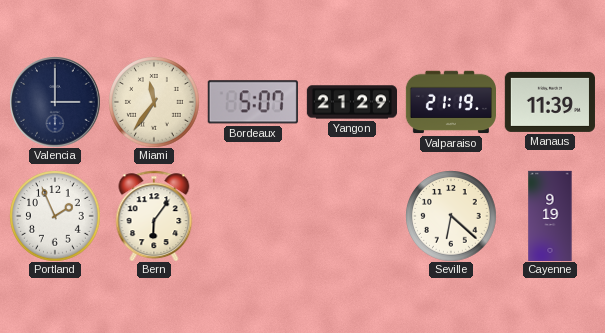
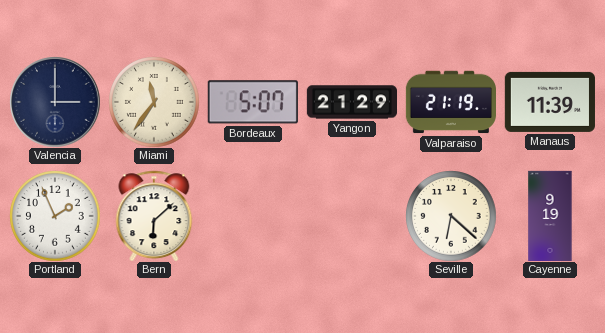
Bern: 6:06 -> 6:08 (154, 216)
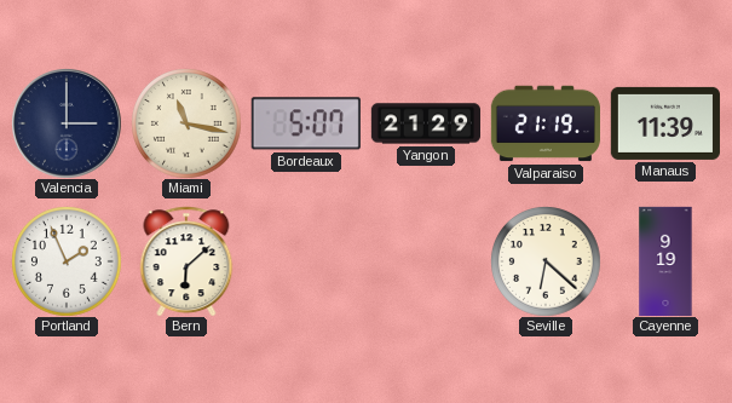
Miami: 11:36 -> 11:17 (186, 123)
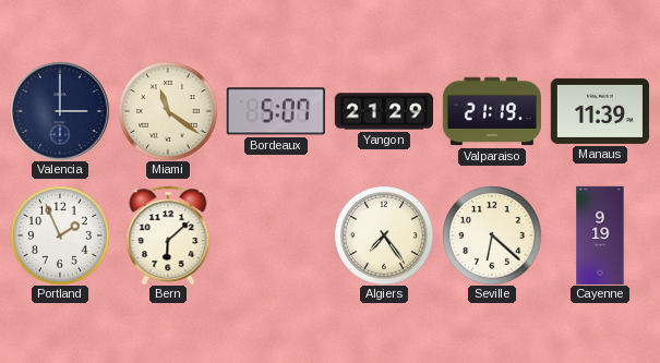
Miami: 11:17 -> 11:21 (168, 111)
Algiers: none -> 7:24 (384, 235)
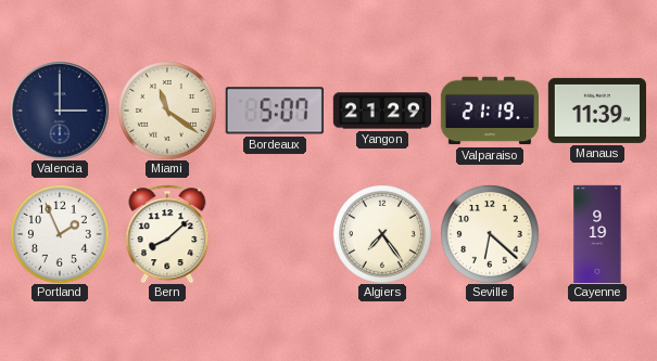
Bern: 6:08 -> 8:08 (167, 234)
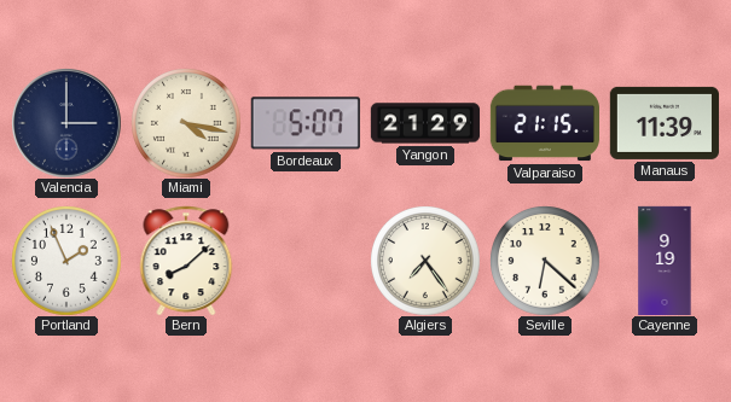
Miami: 11:21 -> 4:17 (186, 123)
Valparaiso: 21:19 -> 21:15 (544, 123)
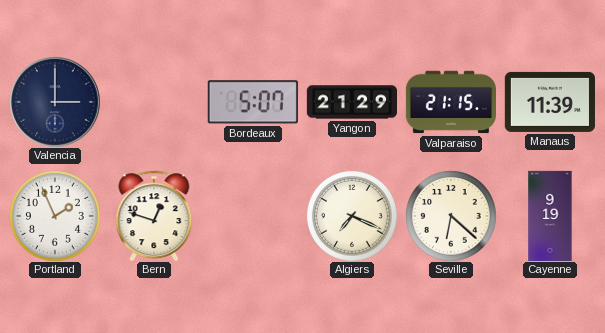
Miami: 4:17 -> none (186, 123)
Bern: 8:08 -> 12:48 (154, 216)
Algiers: 7:24 -> 7:19 (352, 216)
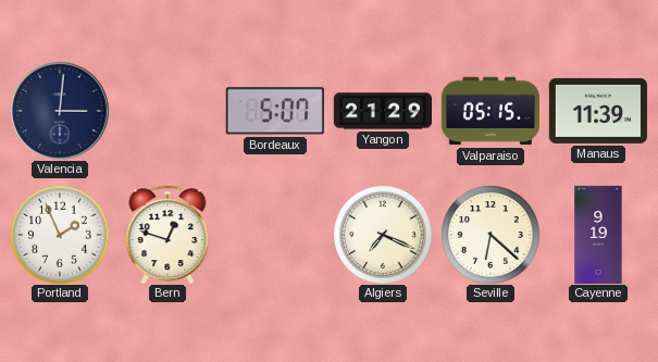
Valencia: 3:00 -> 3:01 (60, 111)
Valparaiso: 21:15 -> 05:15 (489, 111)
